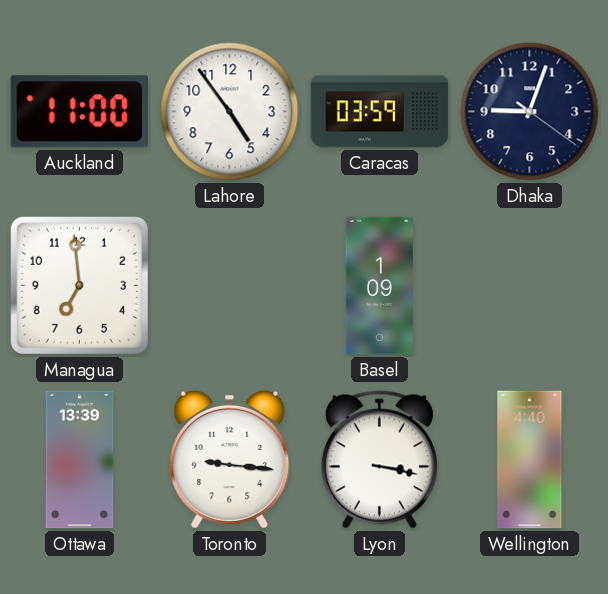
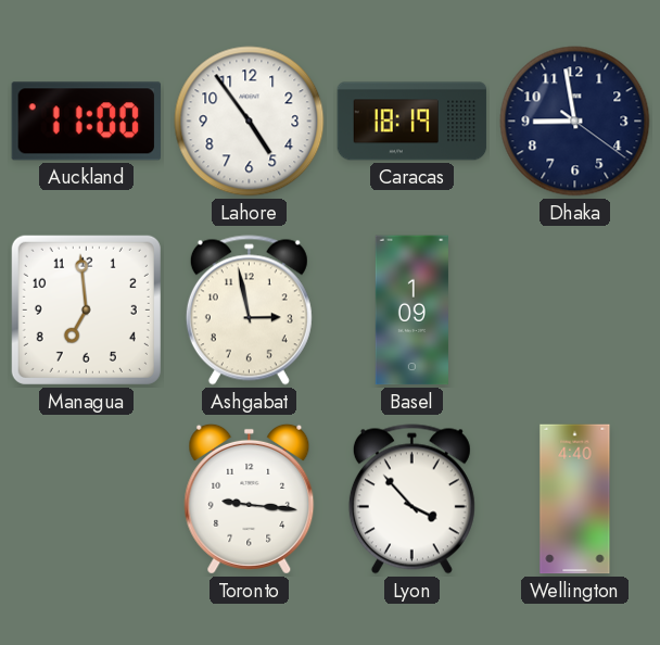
Caracas: 03:59 -> 18:19 (412, 122)
Dhaka: 9:03 -> 8:58 (575, 122)
Ashgabat: none -> 2:58 (249, 311)
Ottawa: 13:39 -> none (80, 460)
Lyon: 3:17 -> 3:53 (411, 499)
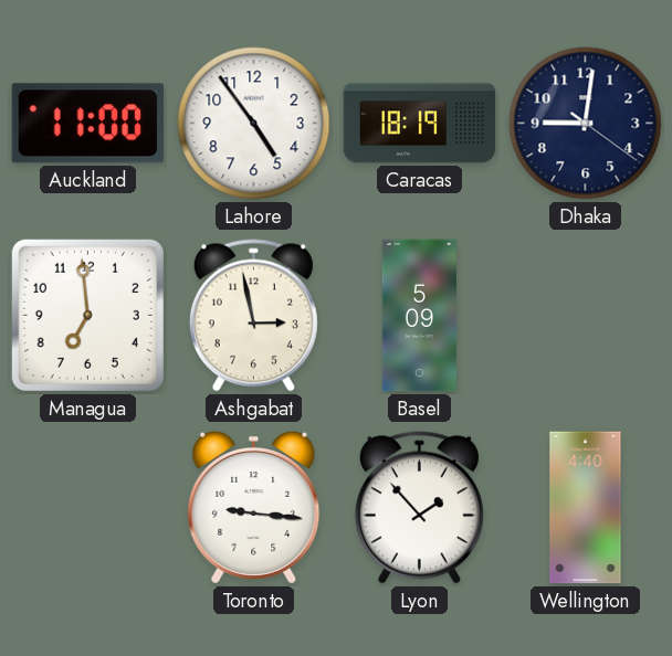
Dhaka: 8:58 -> 9:01 (586, 124)
Basel: 1:09 -> 5:09 (419, 316)
Lyon: 3:53 -> 1:53 (419, 508)
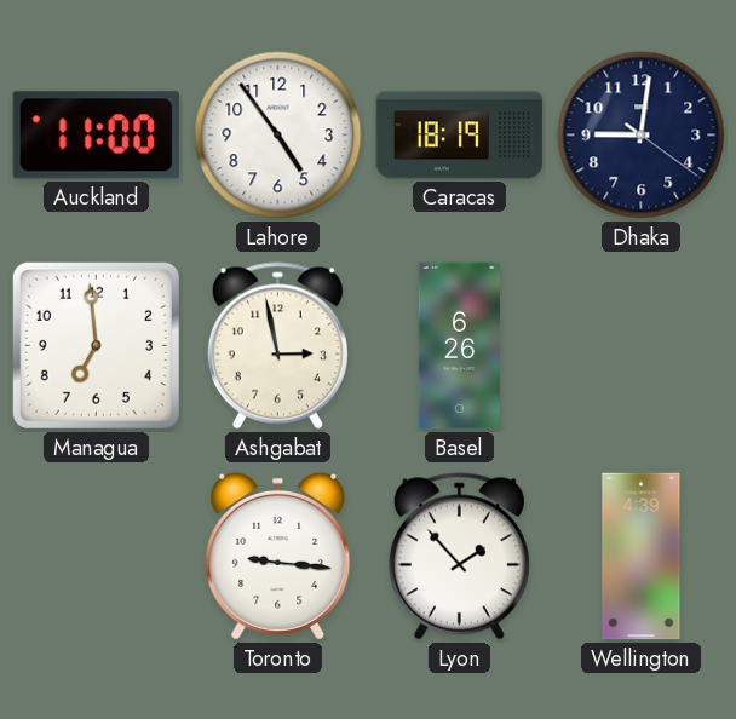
Basel: 5:09 -> 6:26 (459, 346)
Wellington: 4:40 -> 4:39 (642, 557)
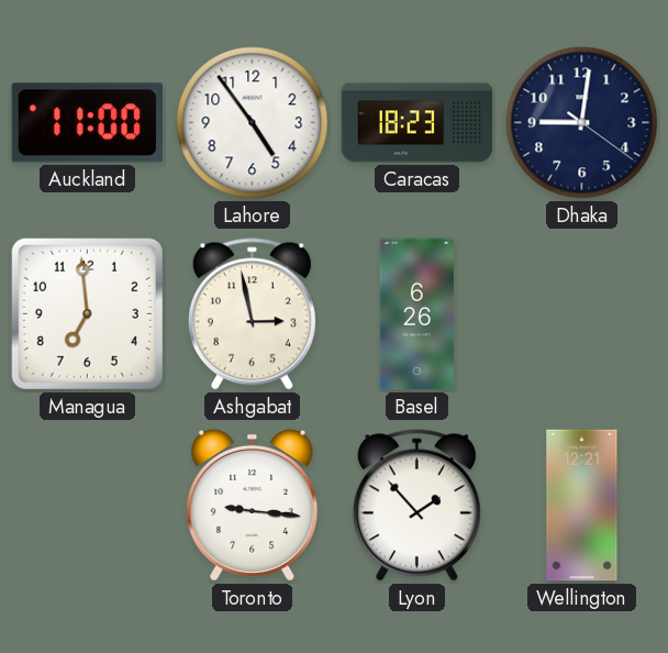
Caracas: 18:19 -> 18:23 (417, 123)
Wellington: 4:39 -> 12:21 (582, 506)
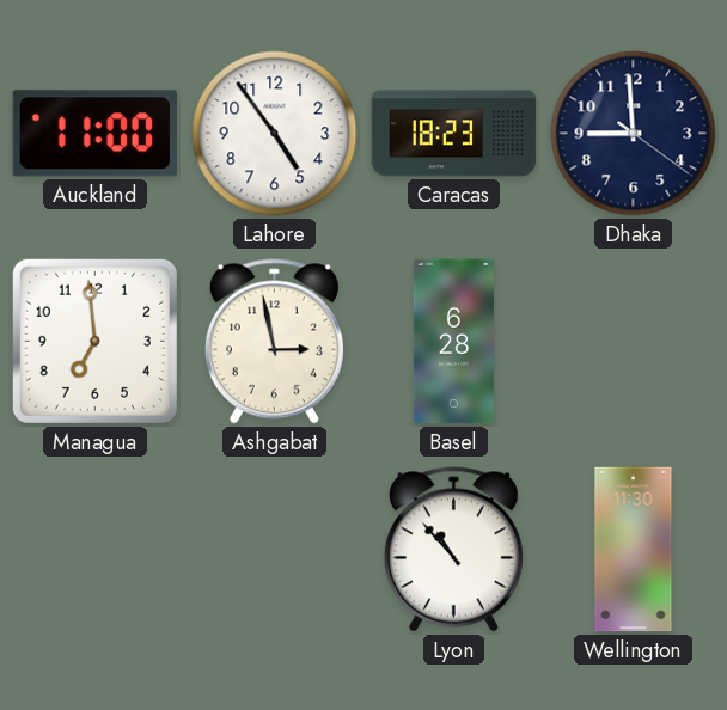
Dhaka: 9:01 -> 8:59 (634, 134)
Basel: 6:26 -> 6:28 (453, 342)
Toronto: 9:16 -> none (253, 505)
Lyon: 1:53 -> 10:53 (453, 550)
Wellington: 12:21 -> 11:30 (634, 550)
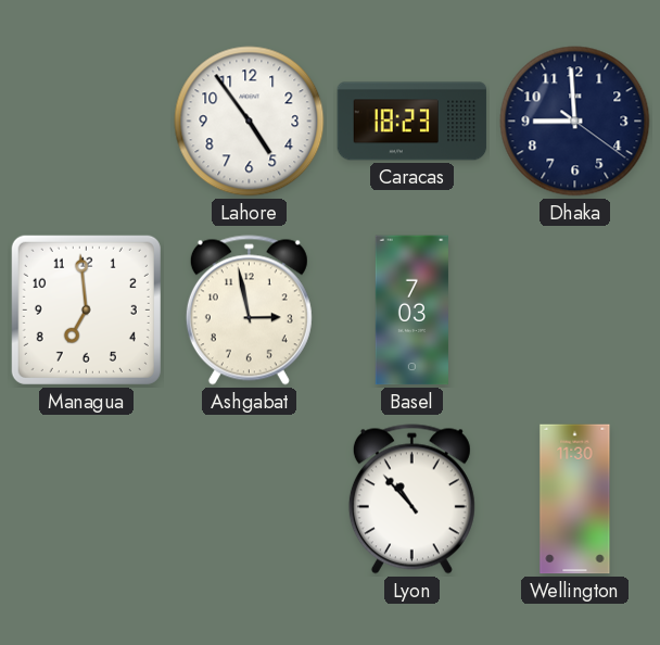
Auckland: 11:00 -> none (96, 134)
Basel: 6:28 -> 7:03 (411, 311)
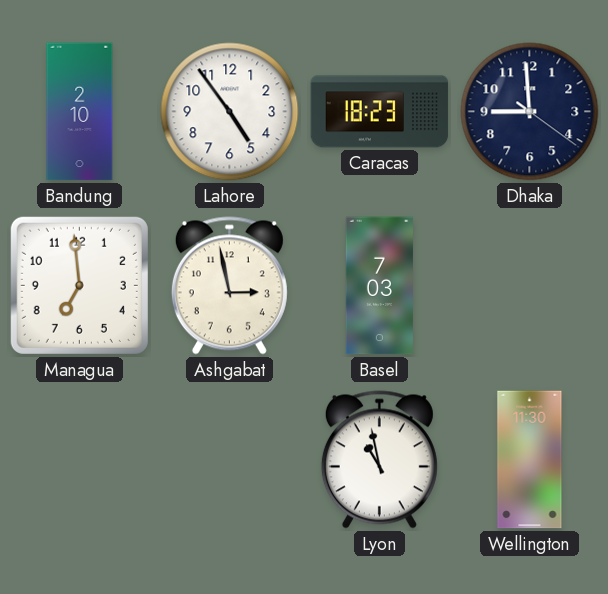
Bandung: none -> 2:10 (80, 112)
Lyon: 10:53 -> 10:58 (379, 460)
